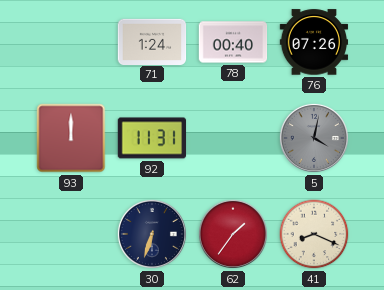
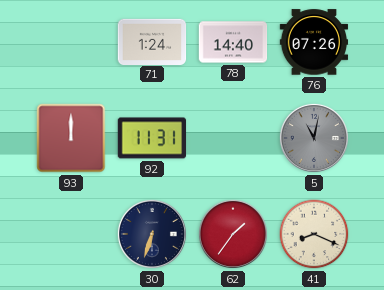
78: 00:40 -> 14:40 (233, 42)
5: 4:02 -> 11:02 (314, 138)
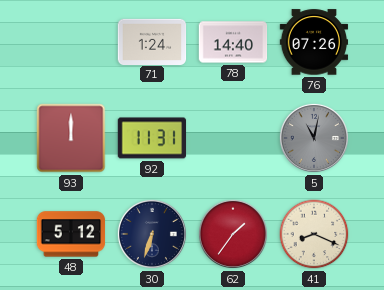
48: none -> 5:12 (71, 234)
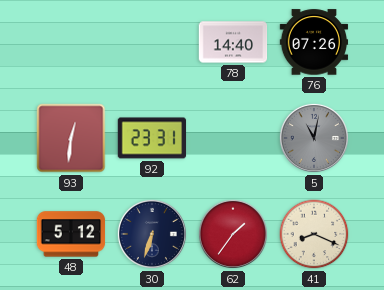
71: 1:24 -> none (152, 41)
93: 12:00 -> 12:31 (71, 138)
92: 11:31 -> 23:31 (152, 138)
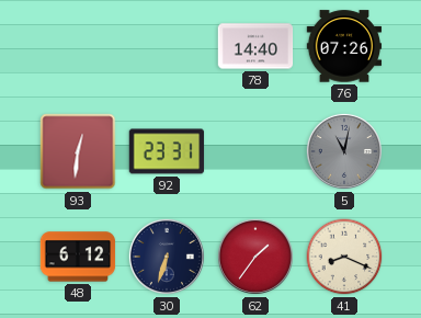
48: 5:12 -> 6:12 (78, 257)
